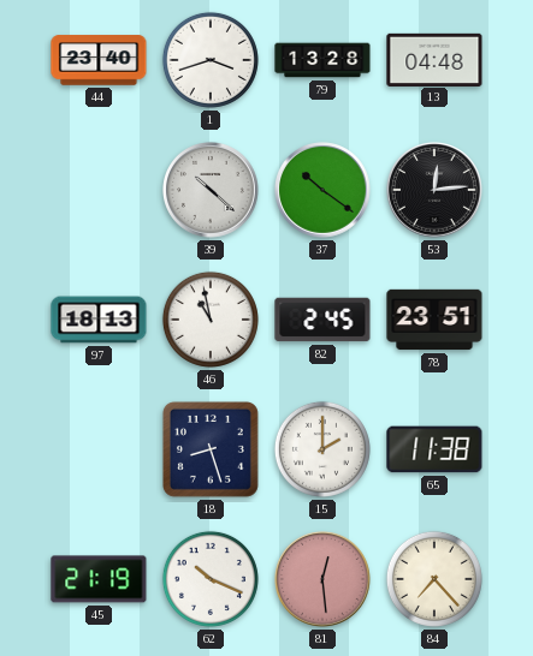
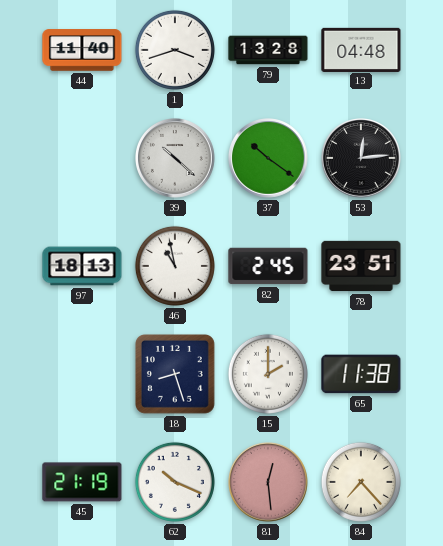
44: 23:40 -> 11:40 (82, 50)
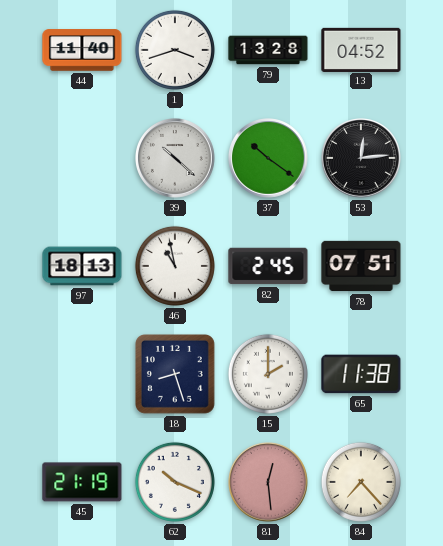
13: 04:48 -> 04:52 (361, 49)
78: 23:51 -> 07:51 (361, 266)
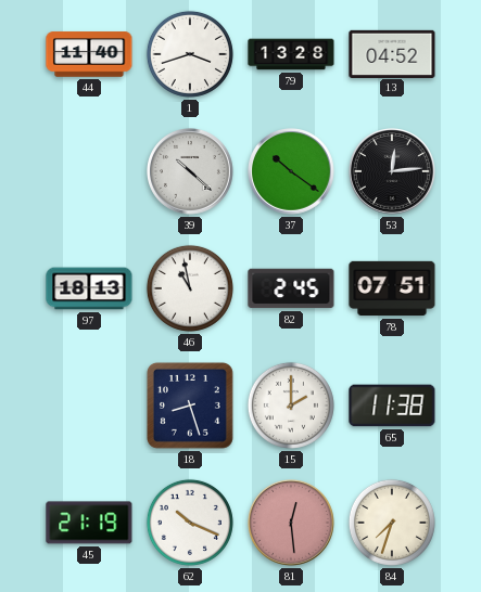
84: 7:23 -> 7:33 (392, 523)
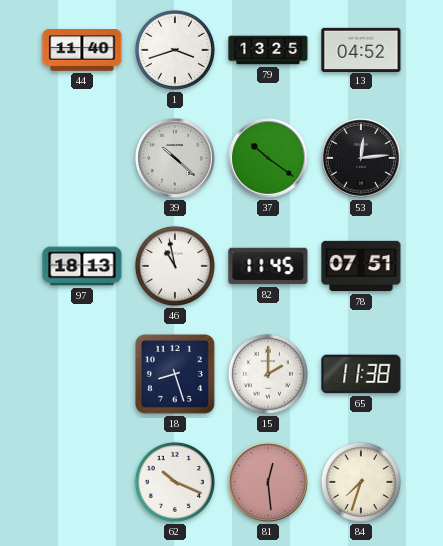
79: 13:28 -> 13:25 (268, 50)
82: 2:45 -> 11:45 (268, 266)
45: 21:19 -> none (89, 523)
